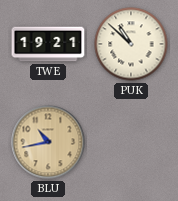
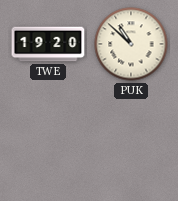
TWE: 19:21 -> 19:20 (48, 44)
BLU: 10:43 -> none (48, 142)
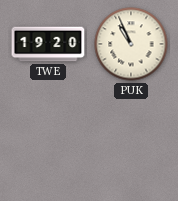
PUK: 10:52 -> 10:56 (131, 44)
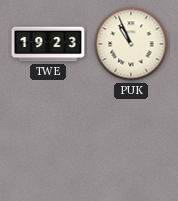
TWE: 19:20 -> 19:23 (48, 44)
